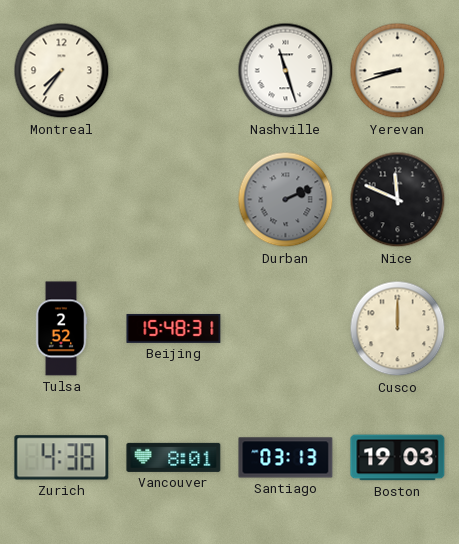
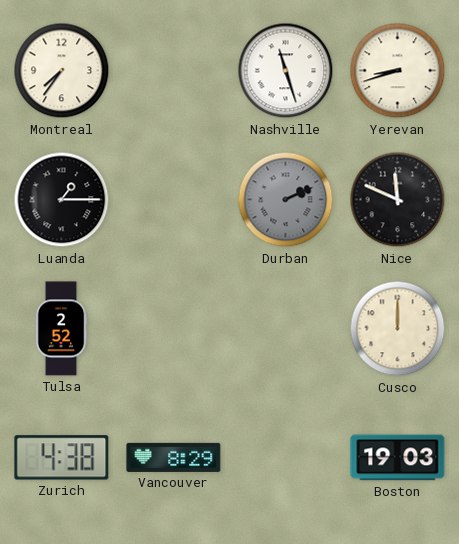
Luanda: none -> 1:15 (62, 200)
Beijing: 15:48 -> none (174, 328)
Vancouver: 8:01 -> 8:29 (174, 457)
Santiago: 03:13 -> none (286, 458)
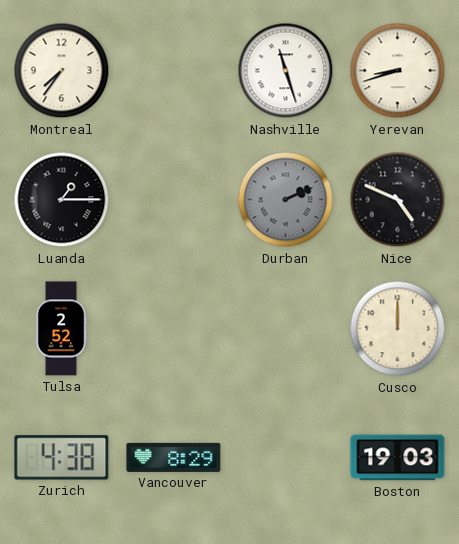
Nice: 11:49 -> 4:49 (398, 200)
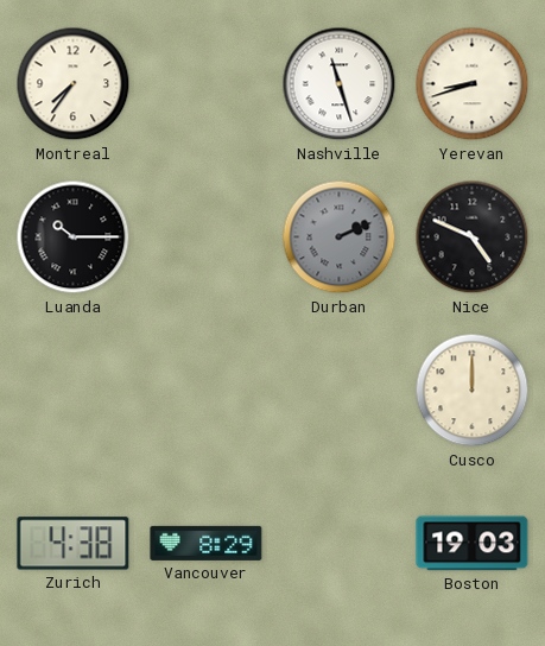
Luanda: 1:15 -> 10:15 (74, 237)
Tulsa: 2:52 -> none (61, 329)
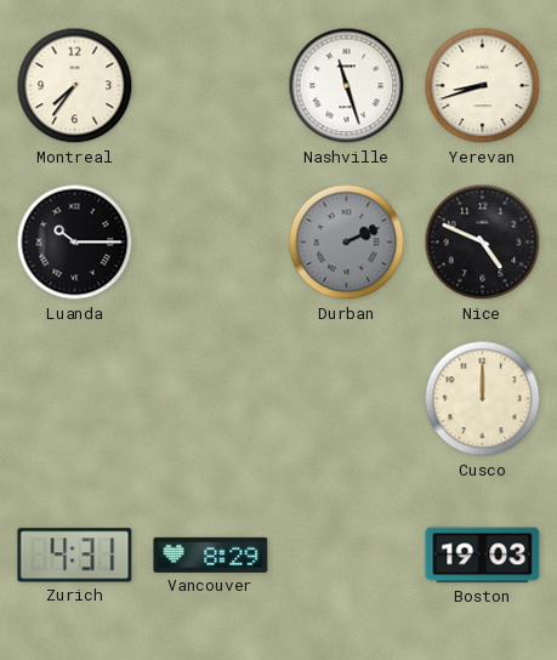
Zurich: 4:38 -> 4:31 (75, 556)
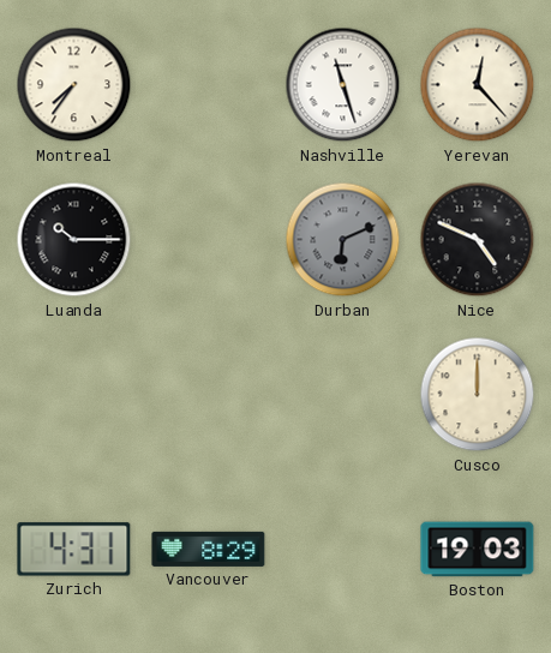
Yerevan: 8:42 -> 12:23 (478, 85)
Durban: 2:11 -> 6:11 (343, 240)
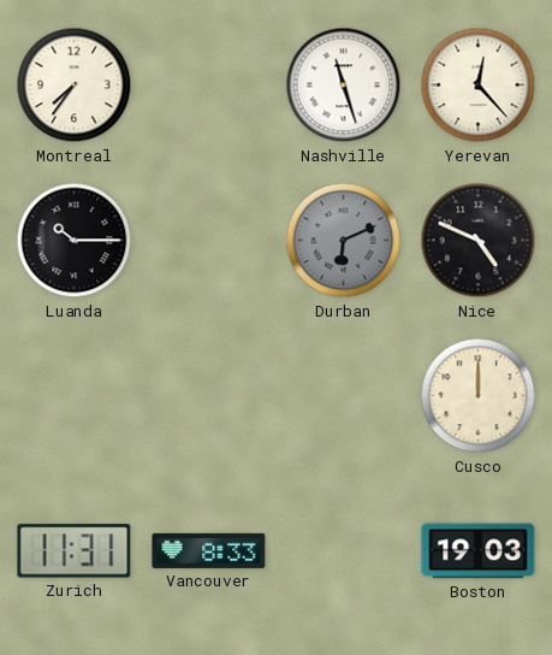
Zurich: 4:31 -> 11:31 (75, 551)
Vancouver: 8:29 -> 8:33 (209, 550)
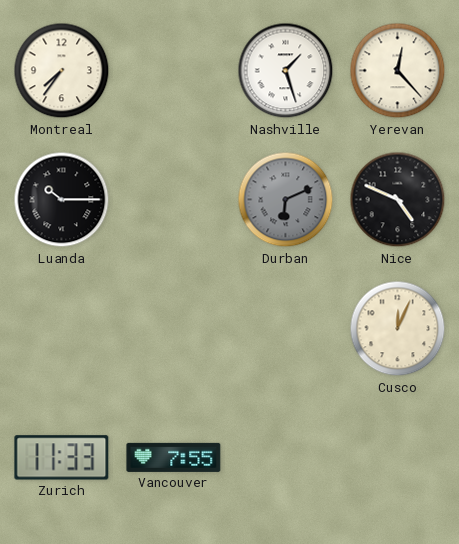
Nashville: 11:27 -> 1:27 (286, 71)
Cusco: 12:00 -> 12:04 (398, 329)
Zurich: 11:31 -> 11:33 (62, 458)
Vancouver: 8:33 -> 7:55 (174, 457)
Boston: 19:03 -> none (479, 551)
